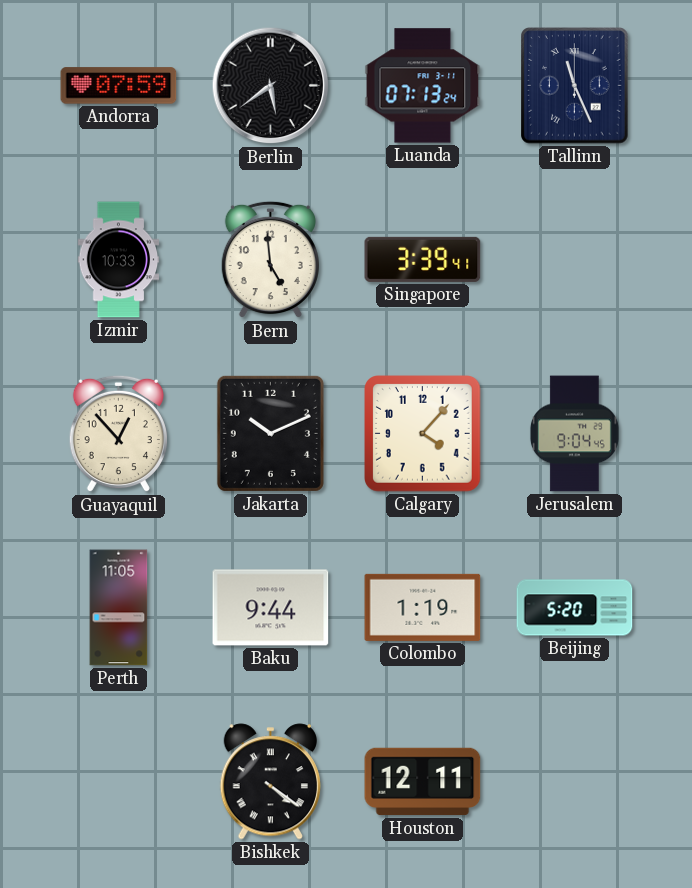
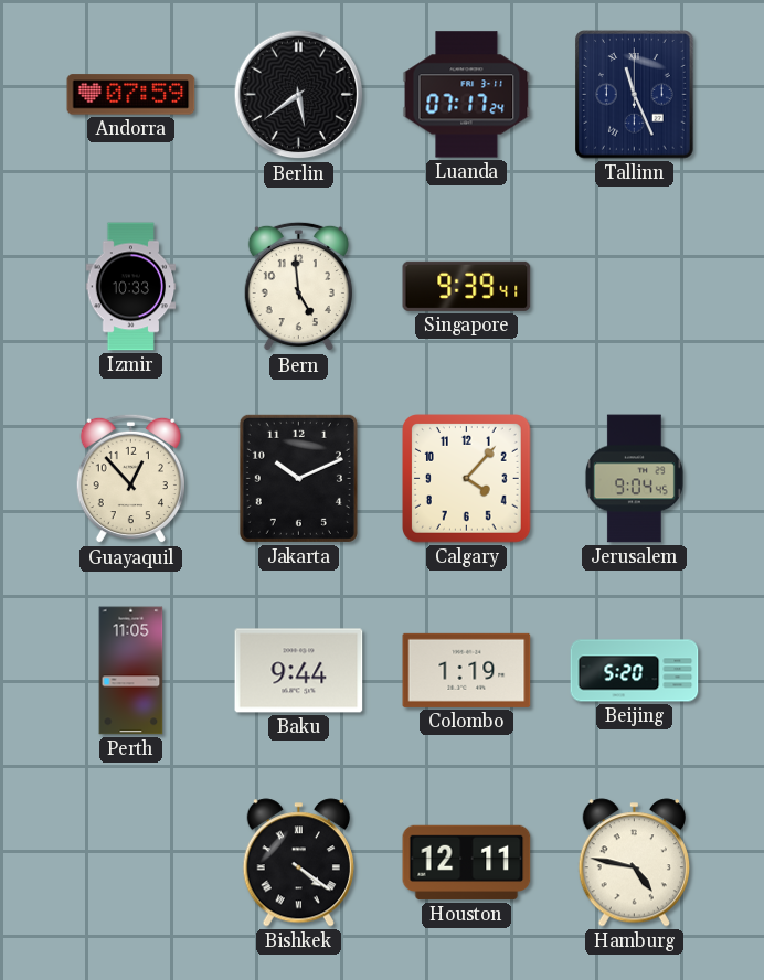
Luanda: 07:13 -> 07:17 (467, 95)
Singapore: 3:39 -> 9:39 (467, 286)
Hamburg: none -> 4:47 (634, 863)
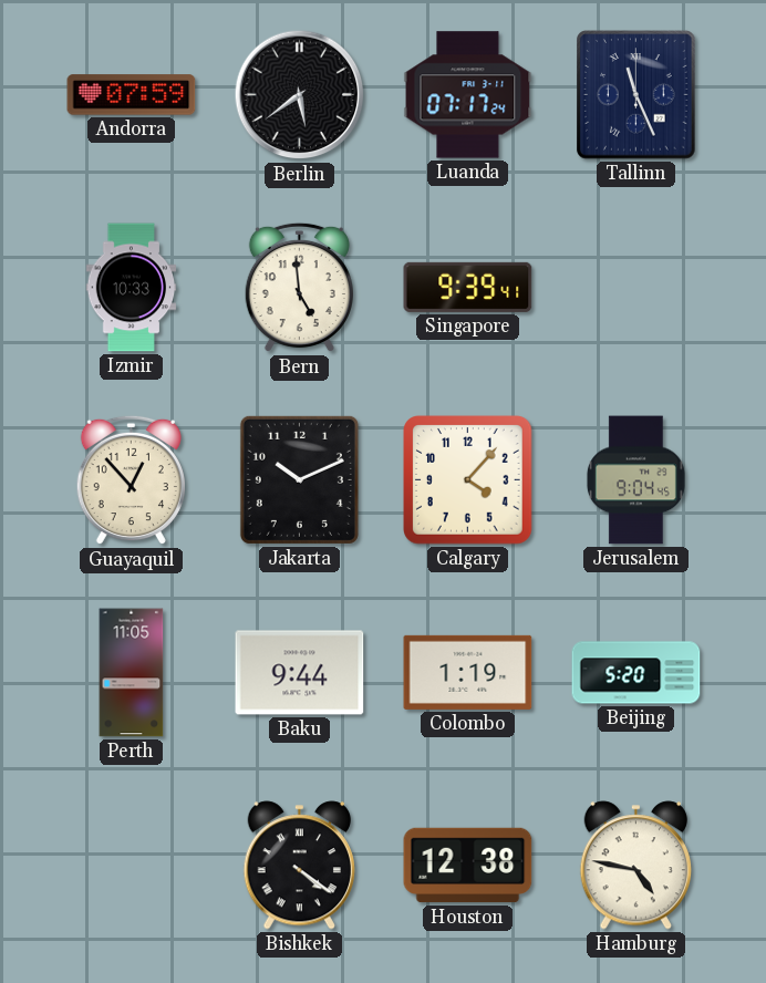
Houston: 12:11 -> 12:38 (468, 866)
